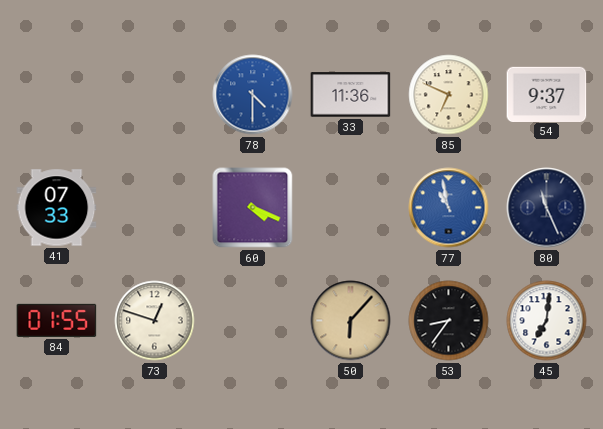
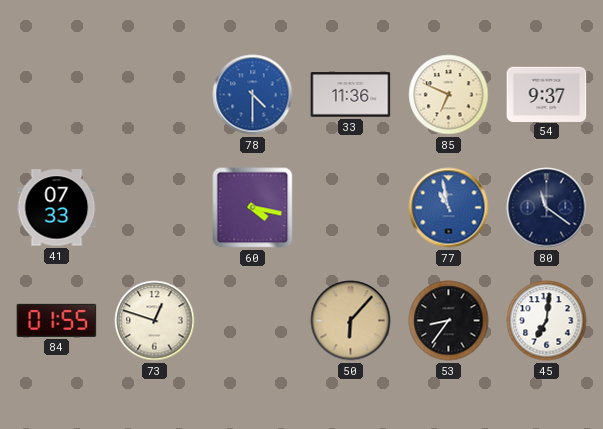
60: 4:19 -> 4:17 (253, 208)
80: 11:26 -> 11:21 (547, 208)
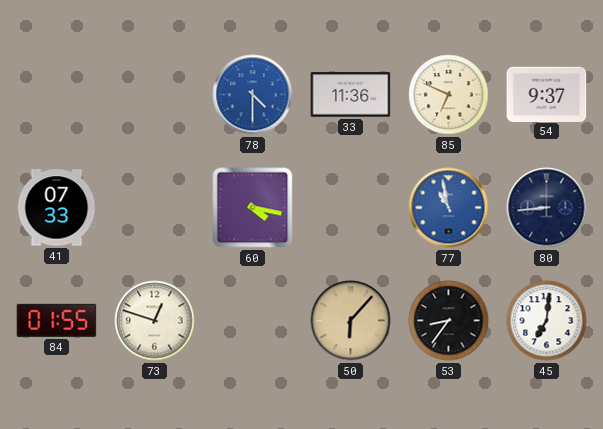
80: 11:21 -> 8:44 (547, 208)
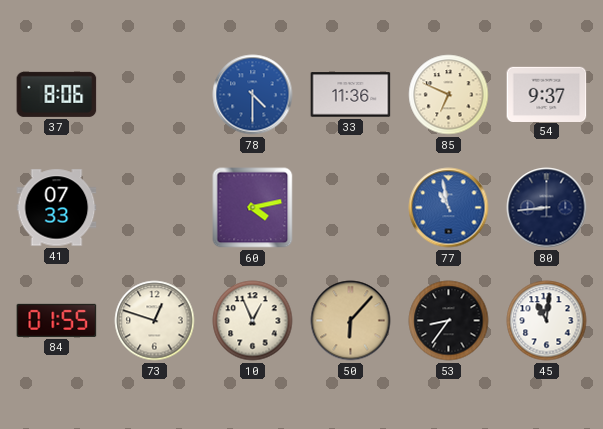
37: none -> 8:06 (57, 94)
60: 4:17 -> 4:13 (253, 208)
10: none -> 12:56 (253, 321)
45: 7:01 -> 11:01 (547, 321)
